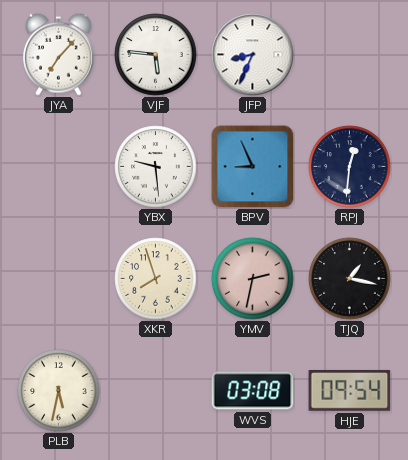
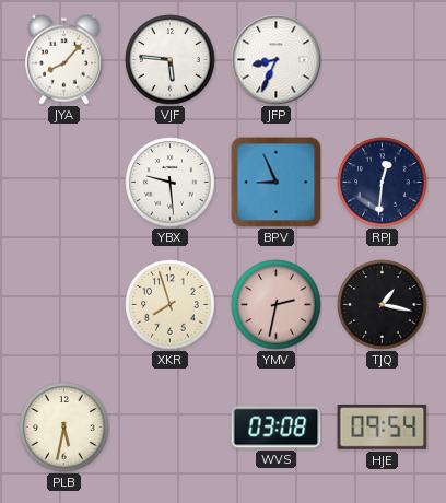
JYA: 7:07 -> 8:07 (63, 59)
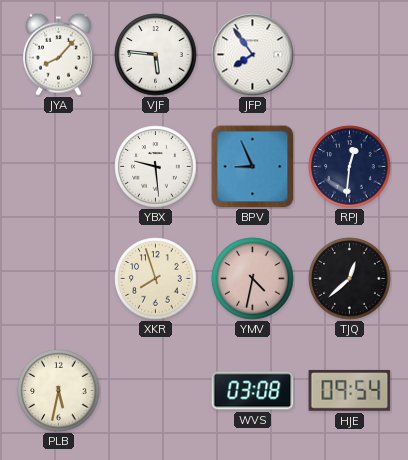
JFP: 8:34 -> 7:54 (253, 55)
YMV: 2:32 -> 4:32 (253, 279)
TJQ: 1:17 -> 12:38 (350, 279)
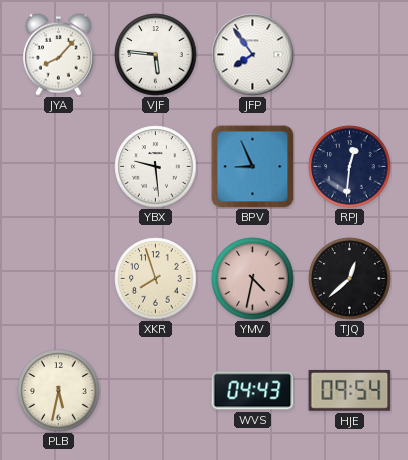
WVS: 03:08 -> 04:43 (253, 391)
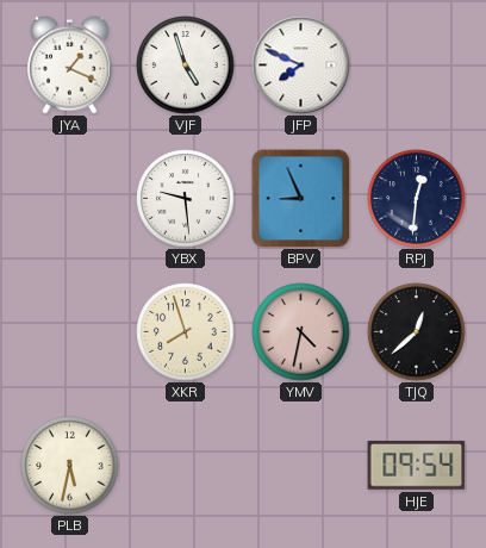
JYA: 8:07 -> 1:19 (69, 64)
VJF: 5:46 -> 4:57 (186, 66)
JFP: 7:54 -> 7:49 (301, 66)
WVS: 04:43 -> none (253, 391)
